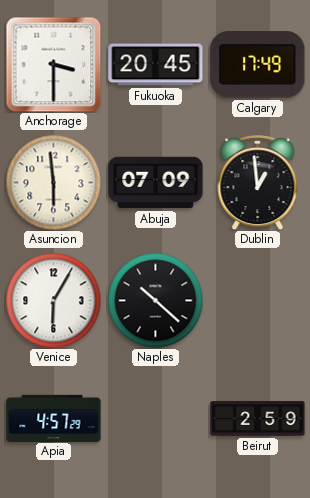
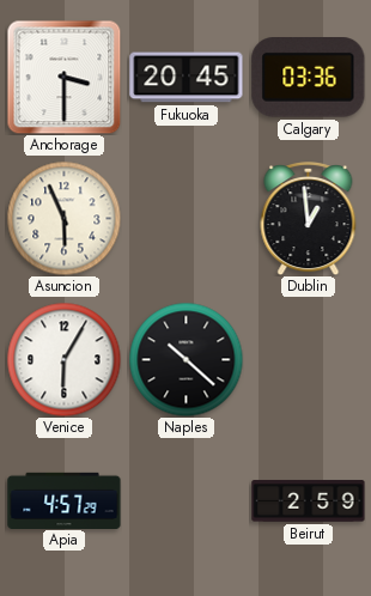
Calgary: 17:49 -> 03:36 (309, 78)
Asuncion: 5:59 -> 5:56 (63, 218)
Abuja: 07:09 -> none (156, 183)
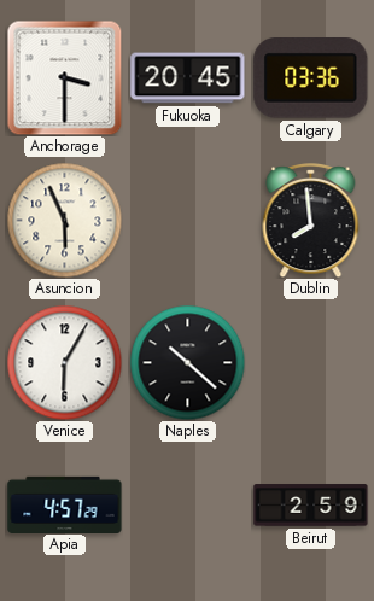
Dublin: 12:59 -> 7:59 (311, 221)
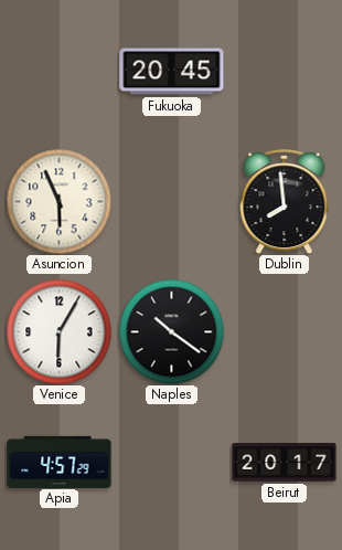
Anchorage: 3:30 -> none (64, 77)
Calgary: 03:36 -> none (311, 78)
Naples: 10:22 -> 10:21 (171, 331)
Beirut: 2:59 -> 20:17 (285, 463)
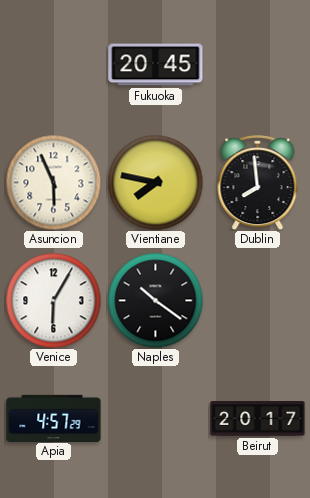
Vientiane: none -> 7:47 (155, 182)
